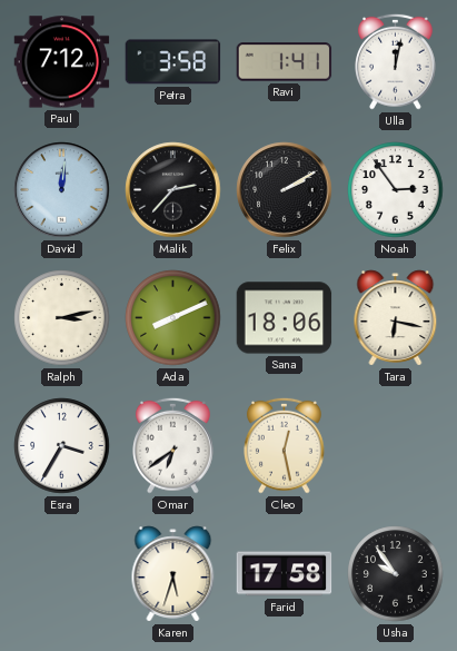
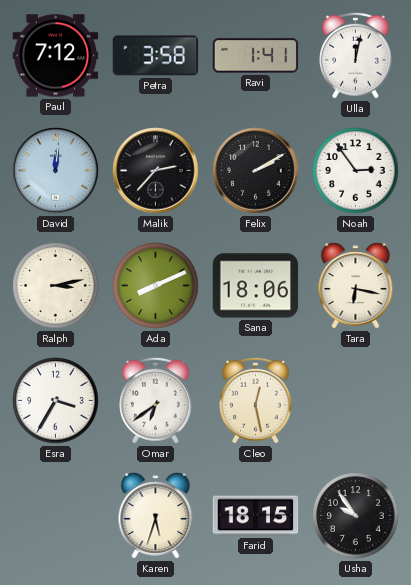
Farid: 17:58 -> 18:15 (256, 516)
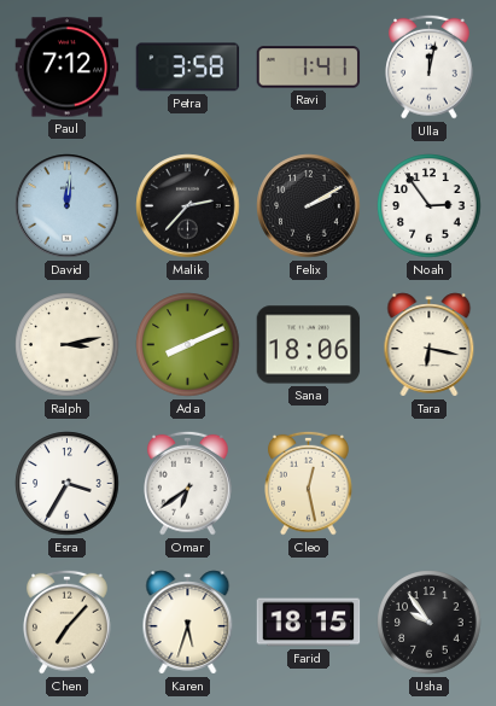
Chen: none -> 7:07 (68, 622)
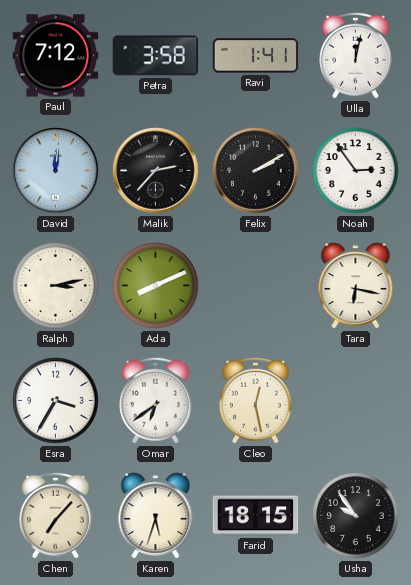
Sana: 18:06 -> none (309, 345)
